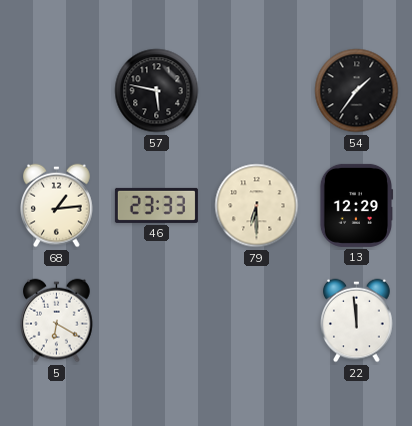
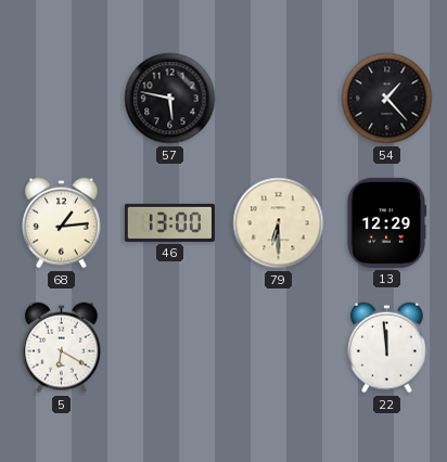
54: 1:36 -> 1:23 (387, 99)
46: 23:33 -> 13:00 (169, 222)
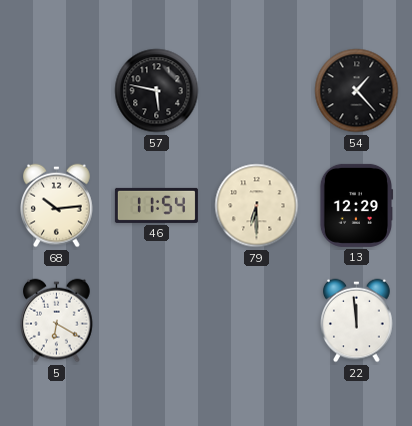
68: 1:14 -> 10:14 (57, 206)
46: 13:00 -> 11:54 (156, 205)
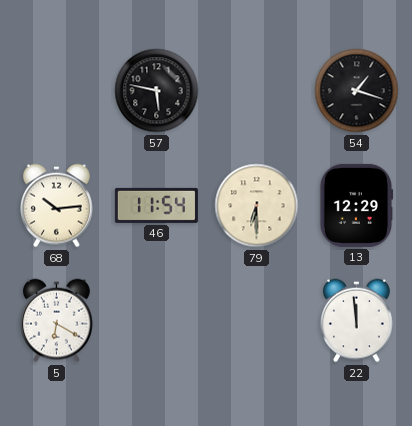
54: 1:23 -> 1:18 (357, 91)
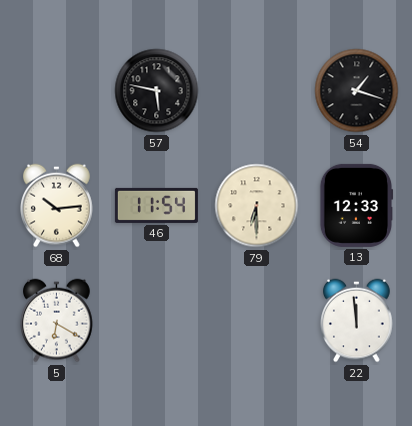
13: 12:29 -> 12:33 (356, 205)
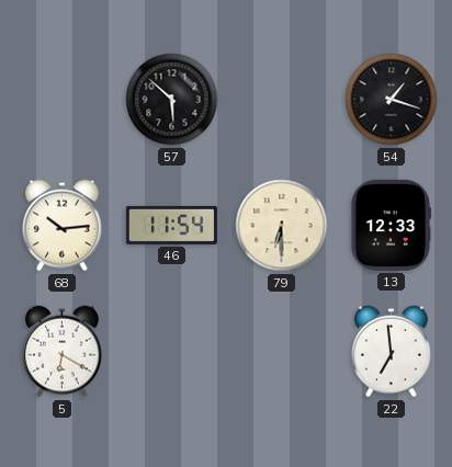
57: 5:47 -> 5:52 (172, 100)
22: 11:59 -> 6:59 (392, 352)
